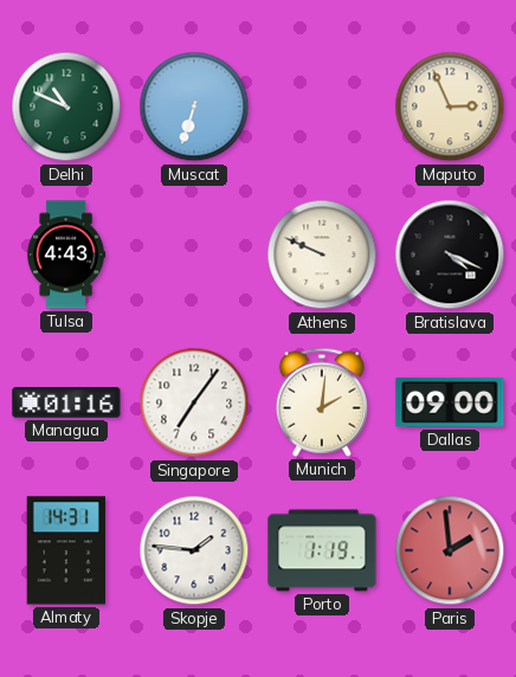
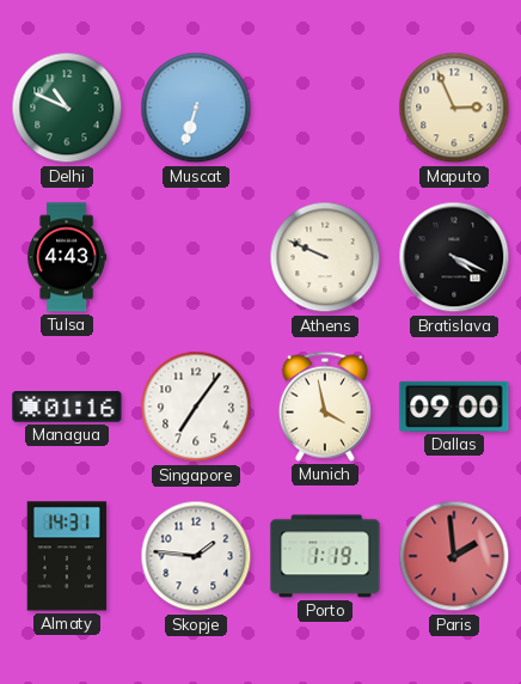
Munich: 2:01 -> 3:58 (325, 407)
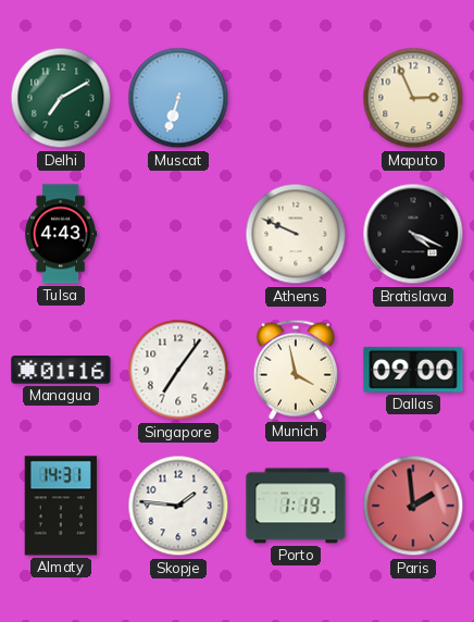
Delhi: 10:49 -> 7:10 (61, 98)
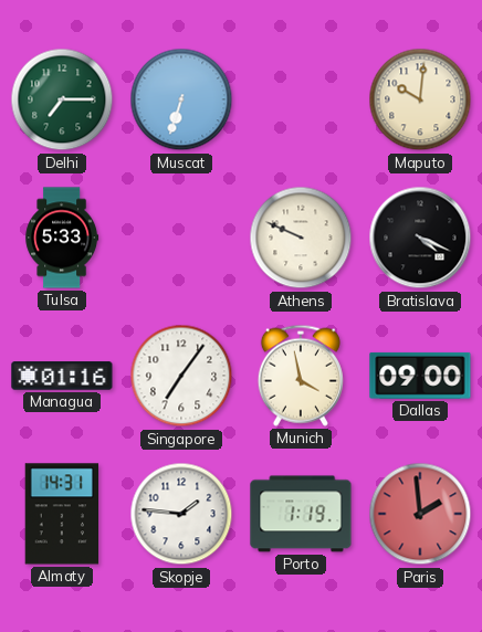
Delhi: 7:10 -> 7:15 (62, 99)
Maputo: 2:56 -> 10:01 (420, 99)
Tulsa: 4:43 -> 5:33 (62, 238)
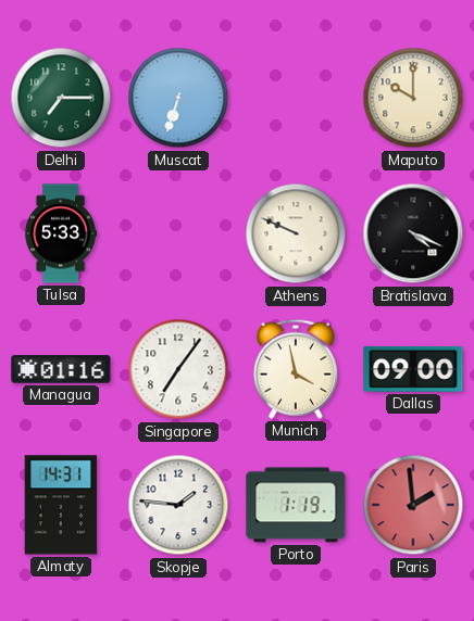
Maputo: 10:01 -> 10:00 (413, 98)
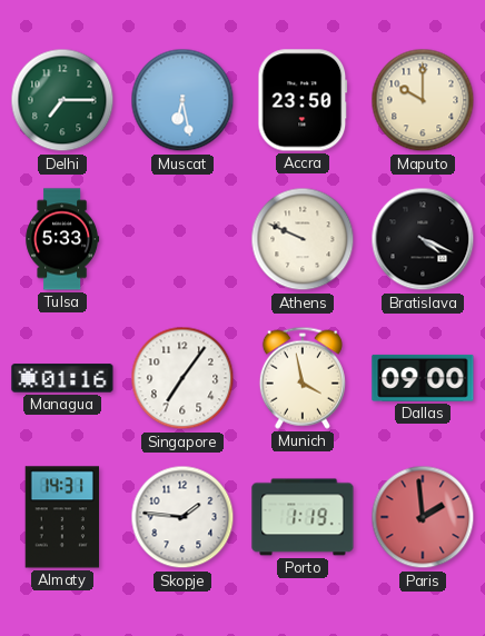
Muscat: 6:33 -> 6:28 (182, 100)
Accra: none -> 23:50 (303, 100)
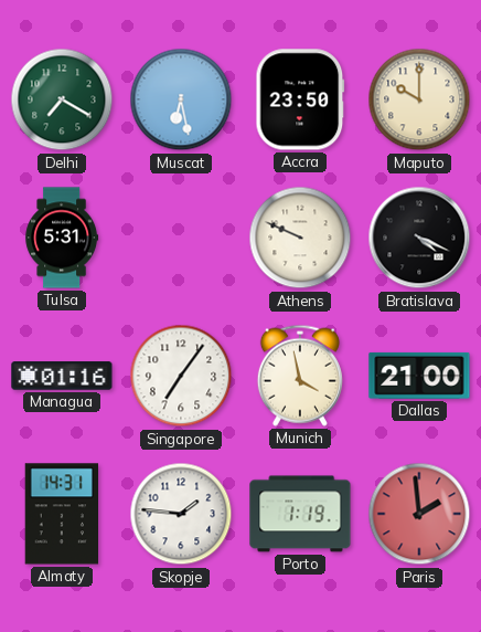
Delhi: 7:15 -> 7:20 (62, 99)
Tulsa: 5:33 -> 5:31 (62, 238)
Dallas: 09:00 -> 21:00 (419, 376)
